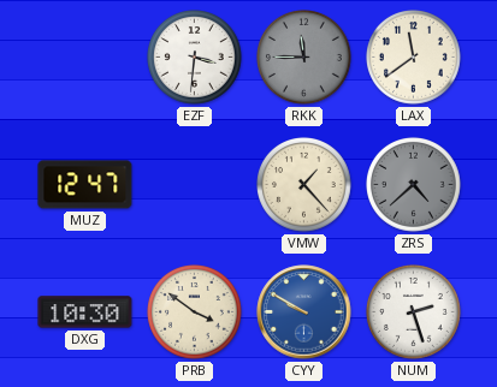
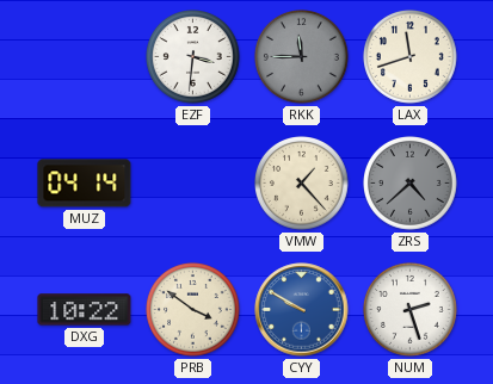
LAX: 11:39 -> 11:42 (411, 57)
MUZ: 12:47 -> 04:14 (85, 184)
DXG: 10:30 -> 10:22 (85, 310)
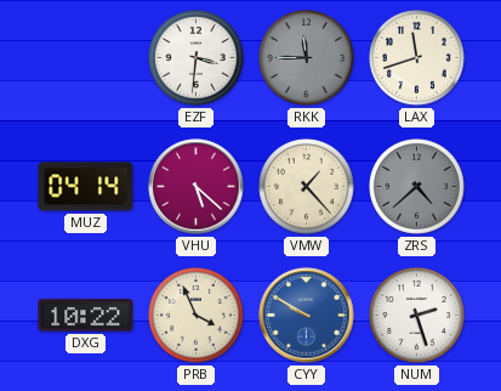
VHU: none -> 5:22 (197, 187)
PRB: 3:51 -> 3:56 (197, 316)
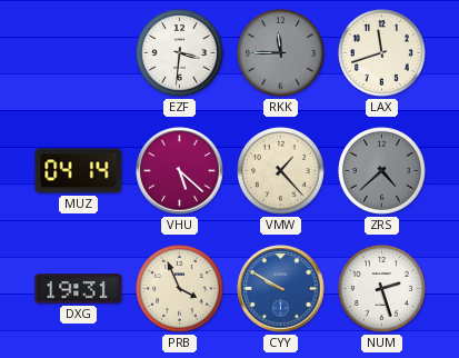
DXG: 10:22 -> 19:31 (79, 289)
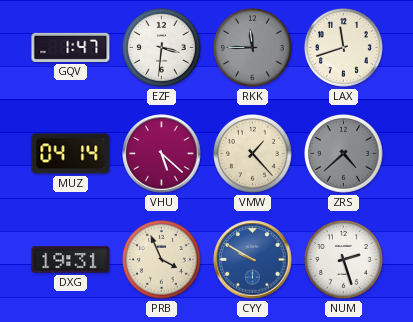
GQV: none -> 1:47 (71, 47)
